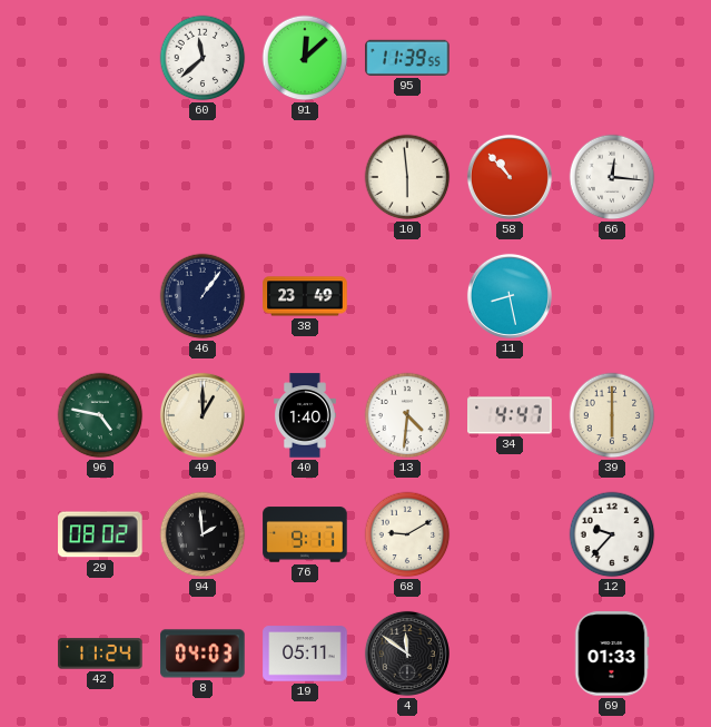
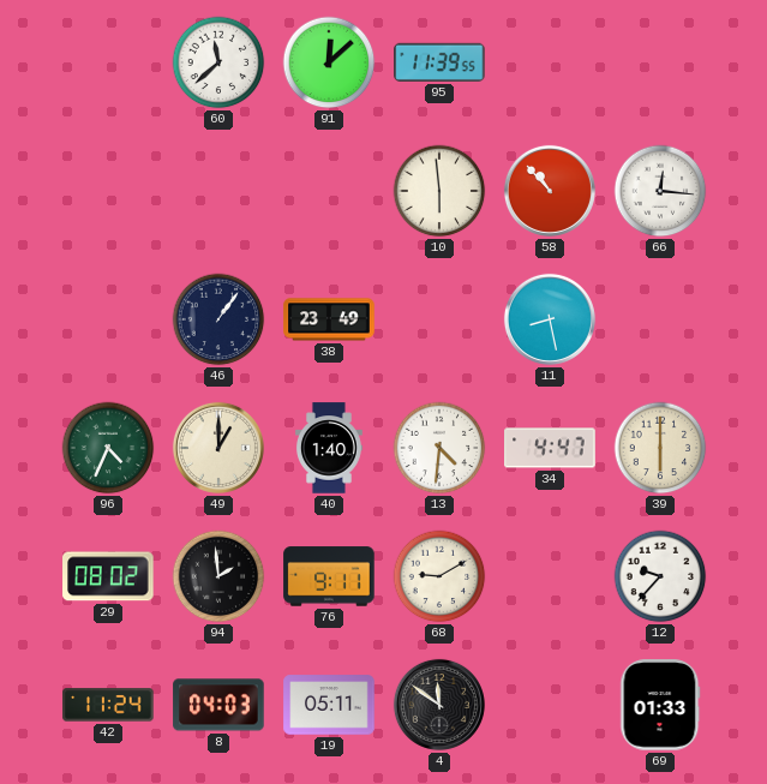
96: 4:47 -> 4:34 (108, 448)
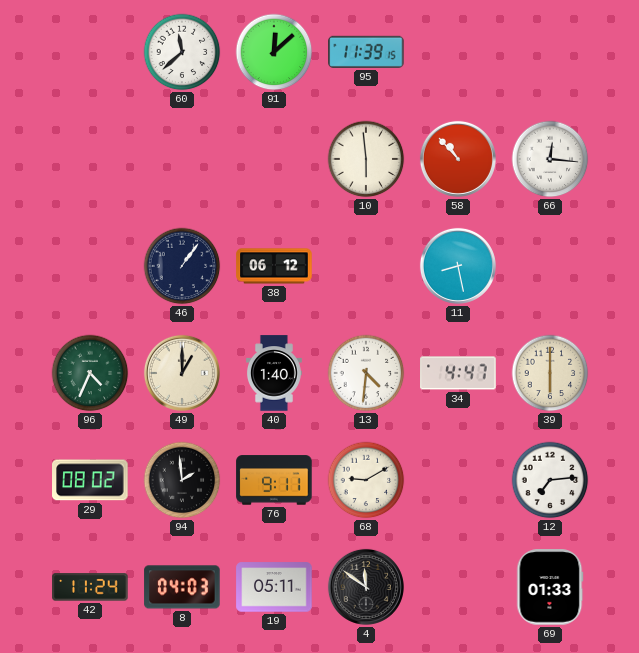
95: 11:39:55 -> 11:39:15 (366, 52)
38: 23:49 -> 06:12 (274, 266)
12: 9:37 -> 7:14 (550, 480)
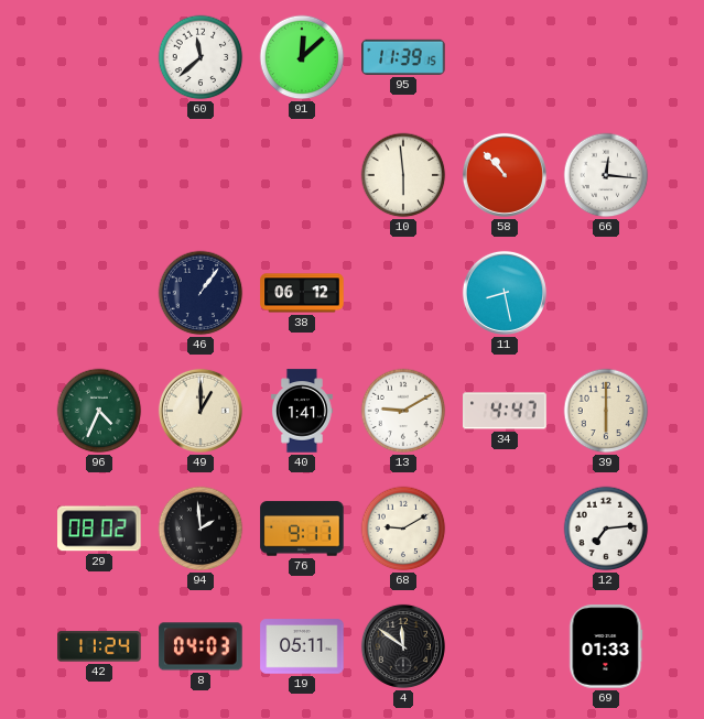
40: 1:40 -> 1:41 (302, 411)
13: 4:31 -> 9:10 (403, 411)
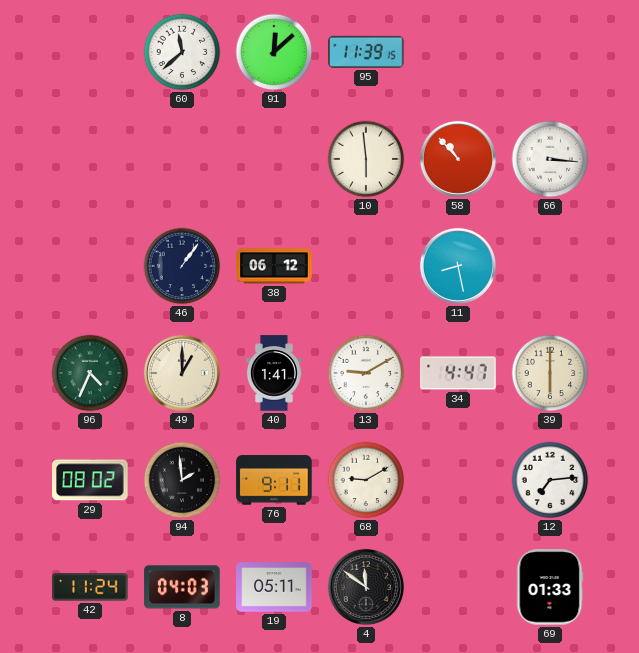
66: 12:16 -> 3:16 (550, 159)
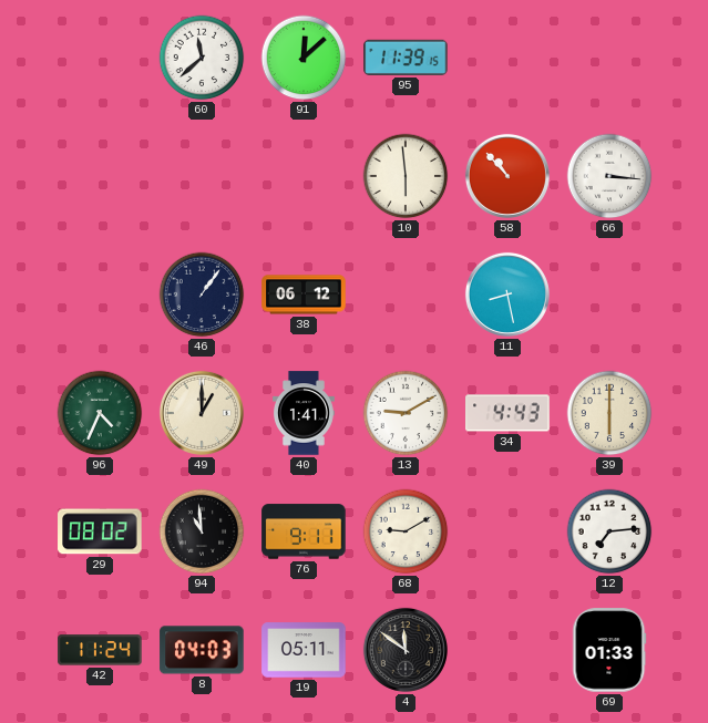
34: 4:47 -> 4:43 (507, 413)
94: 1:59 -> 10:59 (202, 531)
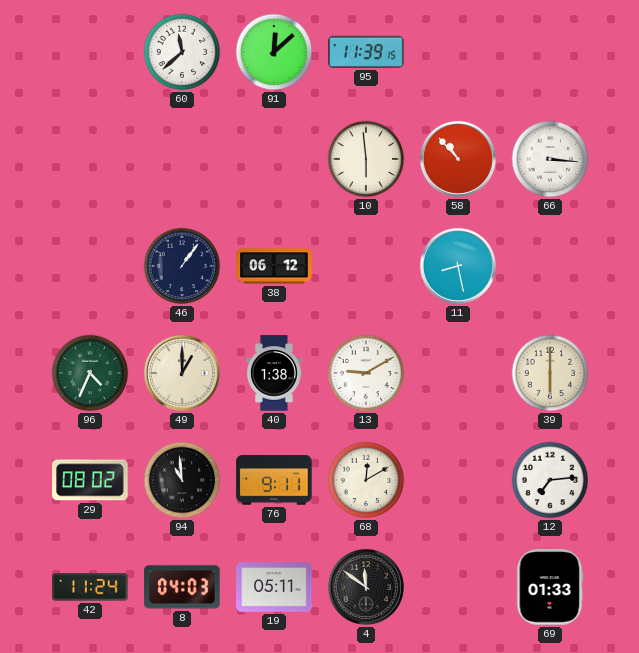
40: 1:41 -> 1:38 (274, 373)
34: 4:43 -> none (507, 413)
68: 9:10 -> 12:10 (366, 480)
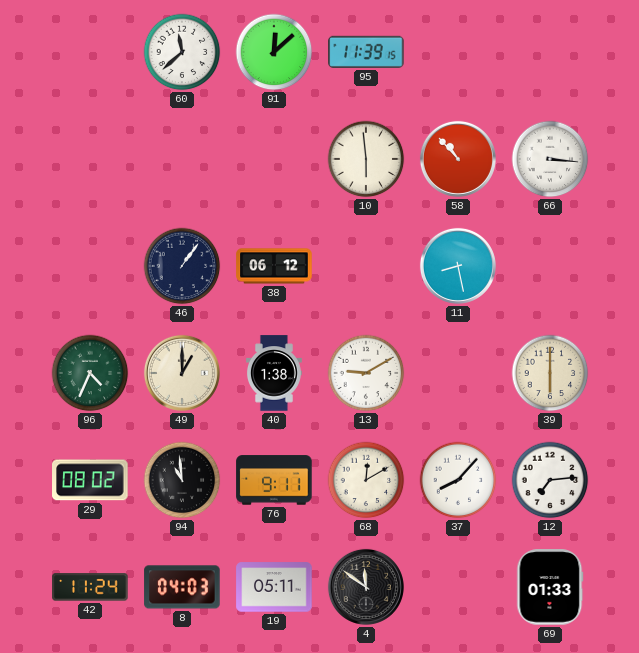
37: none -> 8:07 (458, 480)
